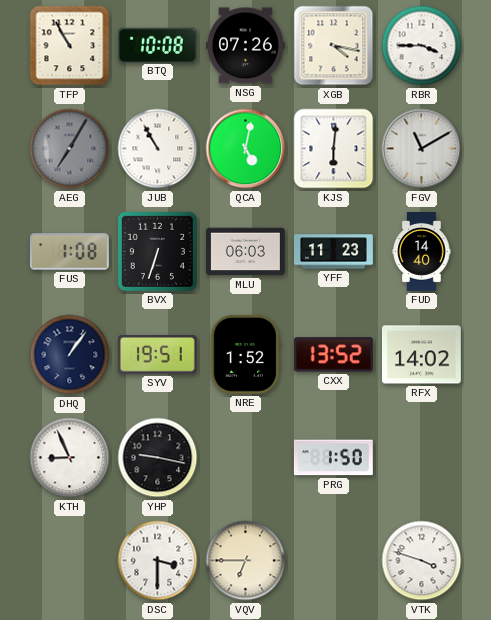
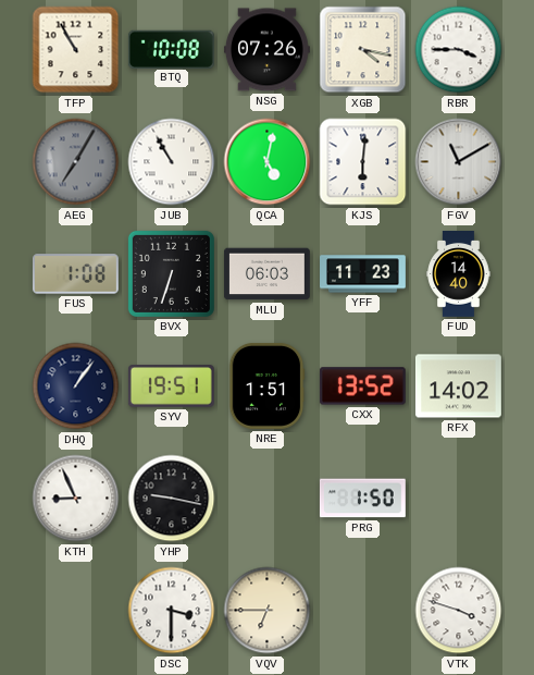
NRE: 1:52 -> 1:51 (266, 385)
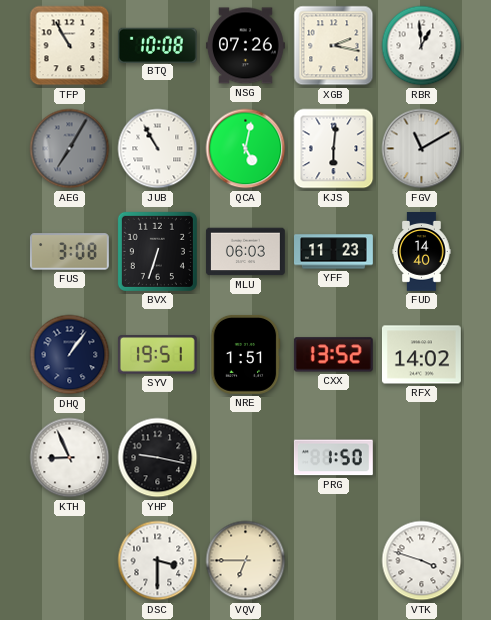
XGB: 4:17 -> 2:17 (334, 46)
RBR: 3:45 -> 12:59 (422, 46)
FUS: 1:08 -> 3:08 (69, 252)
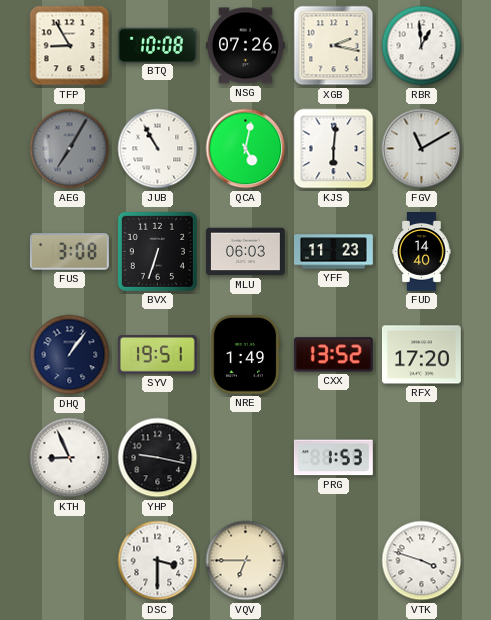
TFP: 10:55 -> 8:55 (70, 46)
NRE: 1:51 -> 1:49 (245, 354)
RFX: 14:02 -> 17:20 (421, 355)
PRG: 1:50 -> 1:53 (333, 458)
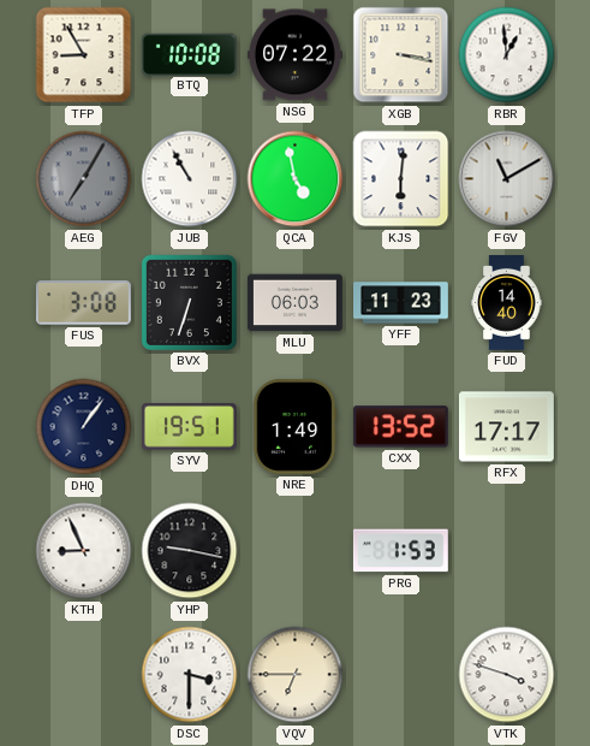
NSG: 07:26 -> 07:22 (294, 55)
XGB: 2:17 -> 3:17 (401, 55)
QCA: 5:02 -> 4:58 (296, 179)
RFX: 17:20 -> 17:17 (506, 427)
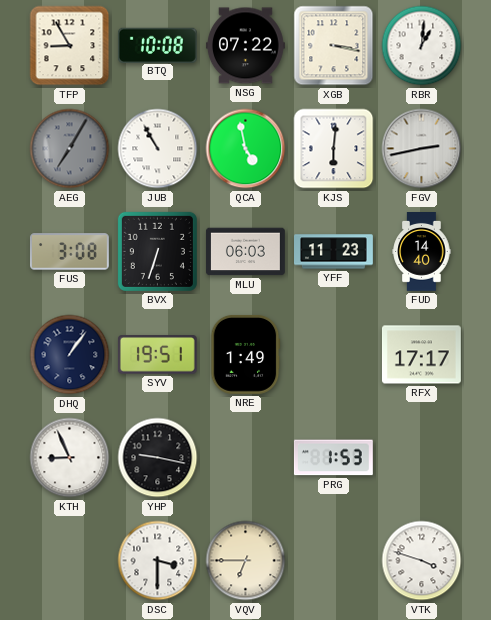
RBR: 12:59 -> 1:01 (422, 46)
FGV: 11:10 -> 2:43 (422, 149)
CXX: 13:52 -> none (400, 427)
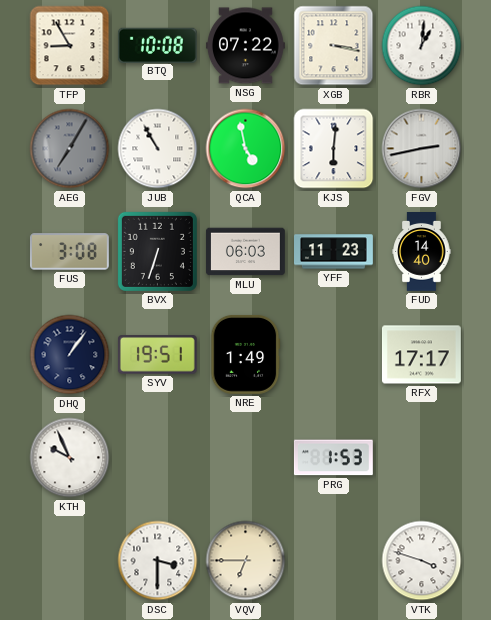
KTH: 8:56 -> 9:56 (70, 458)
YHP: 9:17 -> none (158, 458)
